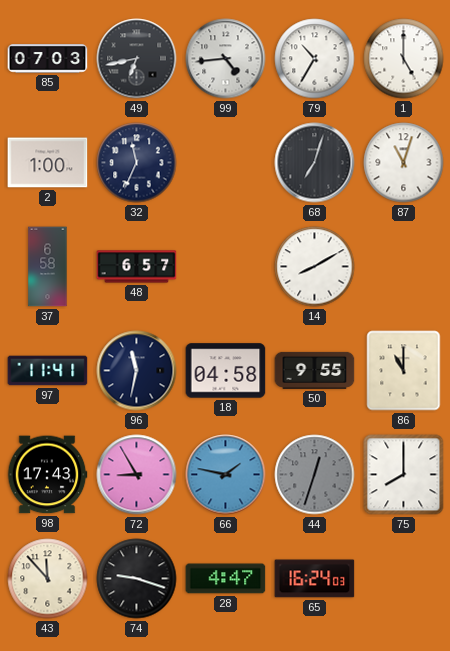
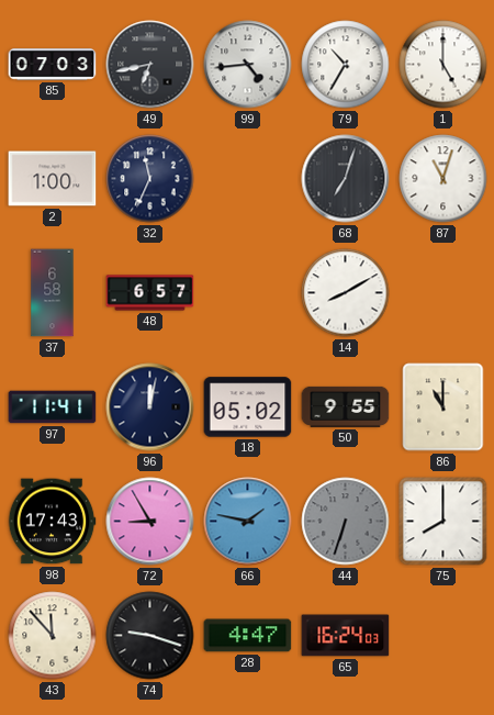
96: 11:32 -> 12:02 (150, 407)
18: 04:58 -> 05:02 (248, 407)
44: 12:33 -> 6:33 (346, 522)
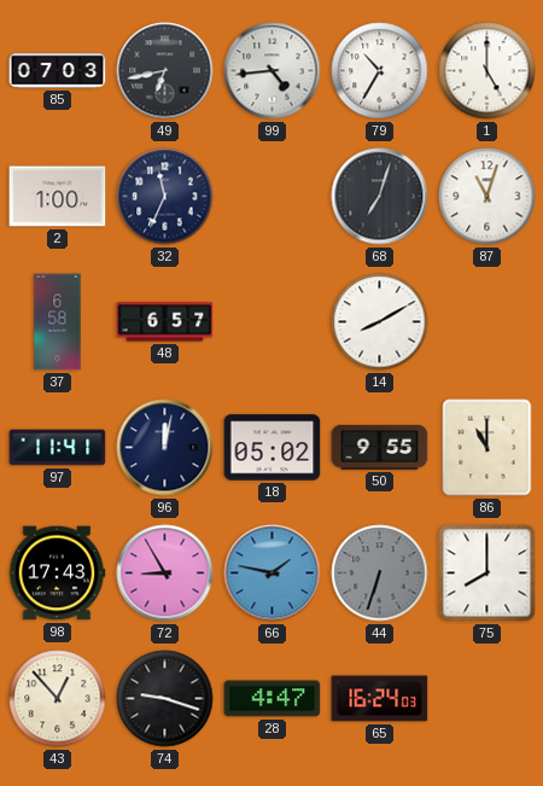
43: 11:53 -> 12:53 (58, 699)
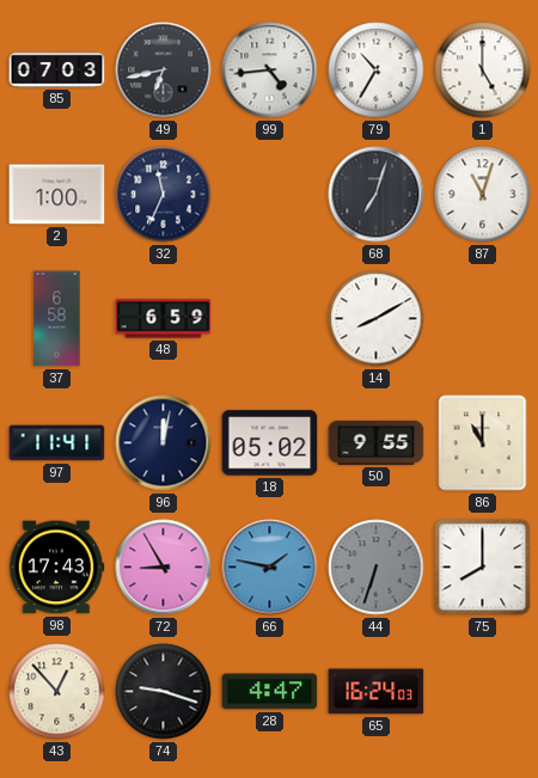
48: 6:57 -> 6:59 (164, 319)
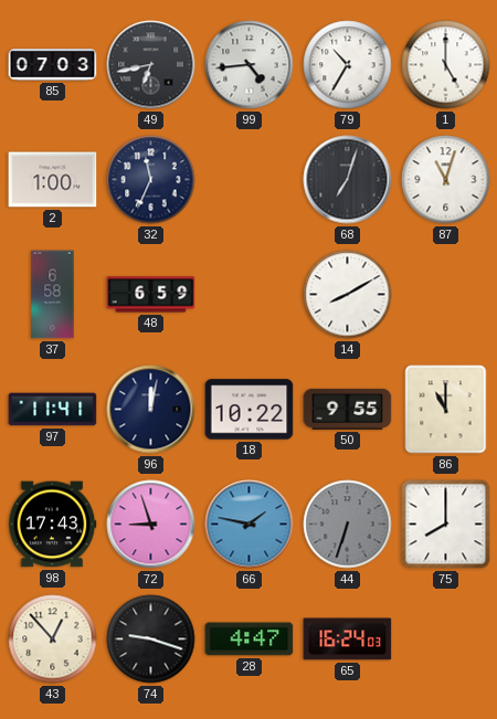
18: 05:02 -> 10:22 (250, 410)
72: 8:55 -> 8:57 (151, 525)
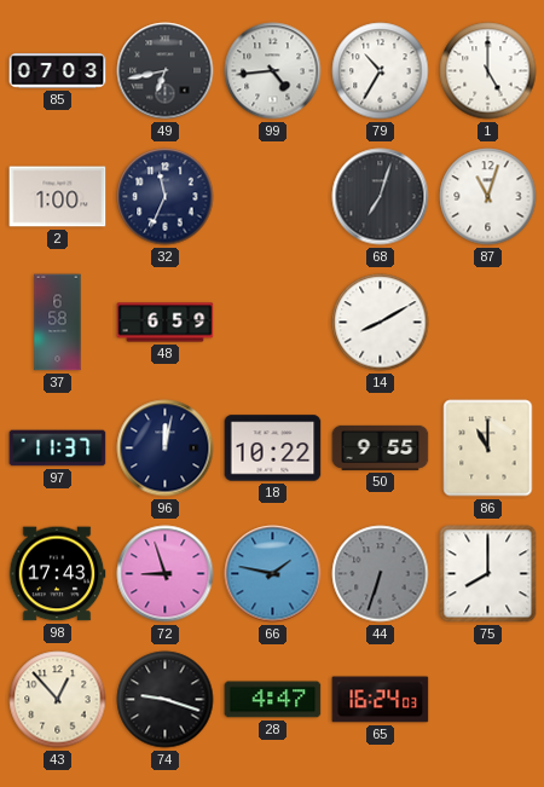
97: 11:41 -> 11:37 (58, 449)
